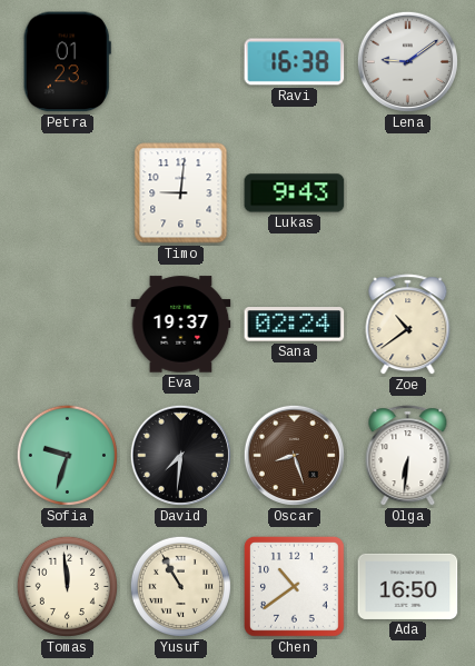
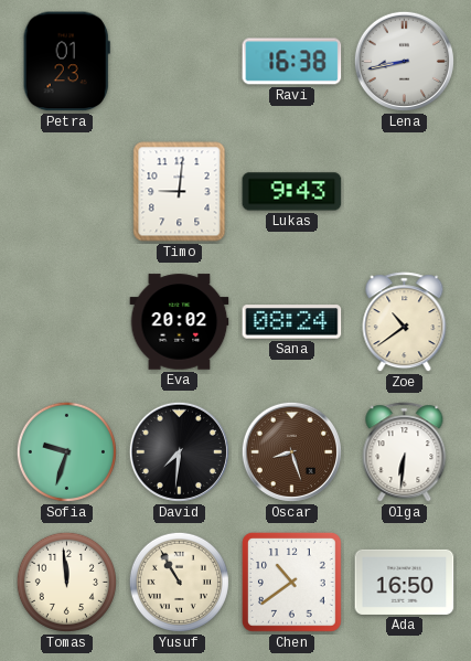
Lena: 9:09 -> 8:43 (404, 61)
Eva: 19:37 -> 20:02 (180, 322)
Sana: 02:24 -> 08:24 (292, 322)
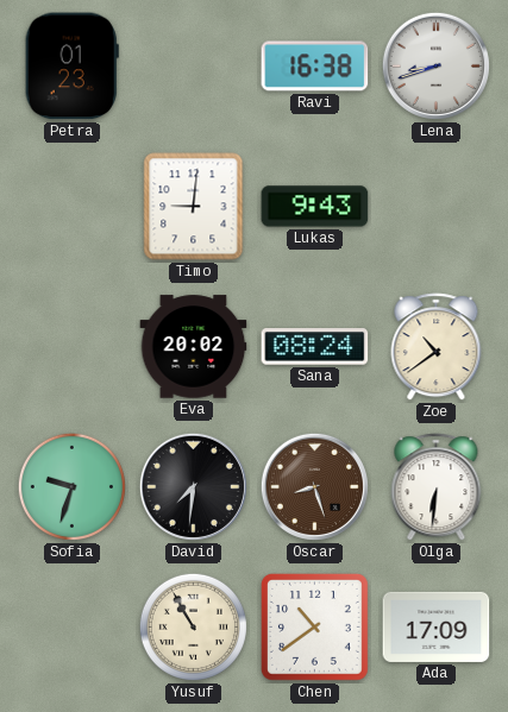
Lena: 8:43 -> 8:42 (435, 65)
Tomas: 11:59 -> none (66, 582)
Ada: 16:50 -> 17:09 (437, 626)
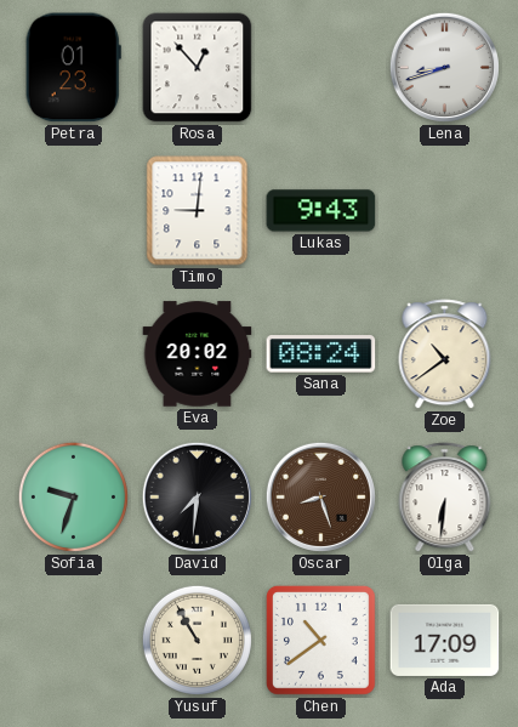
Rosa: none -> 12:53 (198, 68)
Ravi: 16:38 -> none (315, 67)
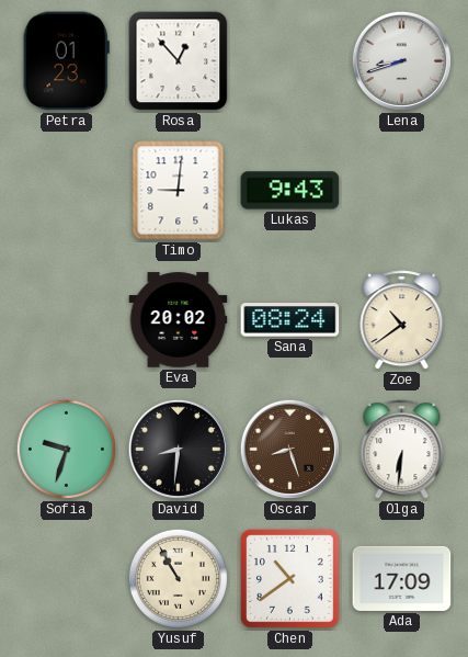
David: 7:31 -> 8:31 (178, 449)
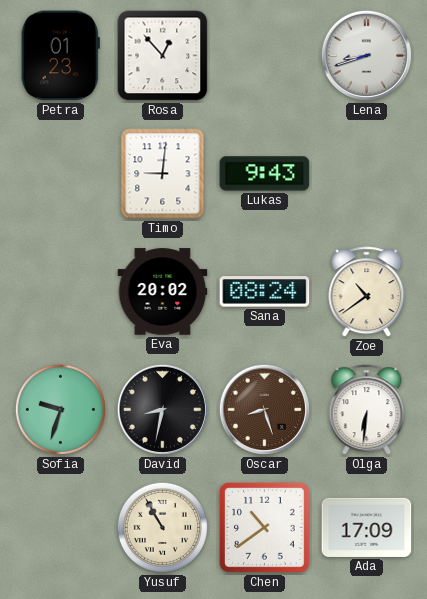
David: 8:31 -> 8:32 (162, 409)
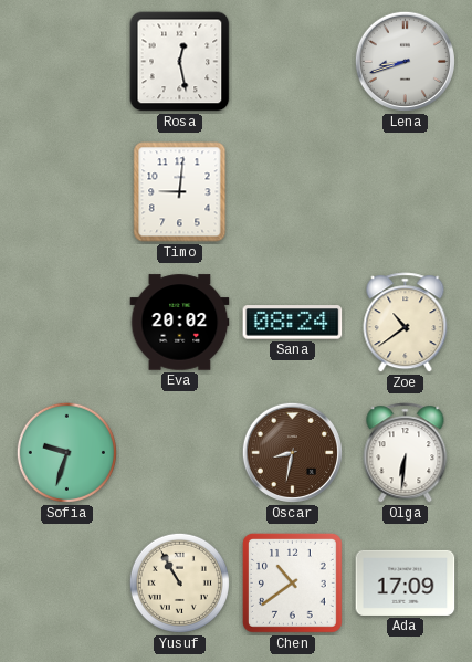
Petra: 01:23 -> none (60, 56)
Rosa: 12:53 -> 12:28 (180, 62)
Lukas: 9:43 -> none (265, 174)
David: 8:32 -> none (162, 409)
Oscar: 8:27 -> 8:32 (292, 452)
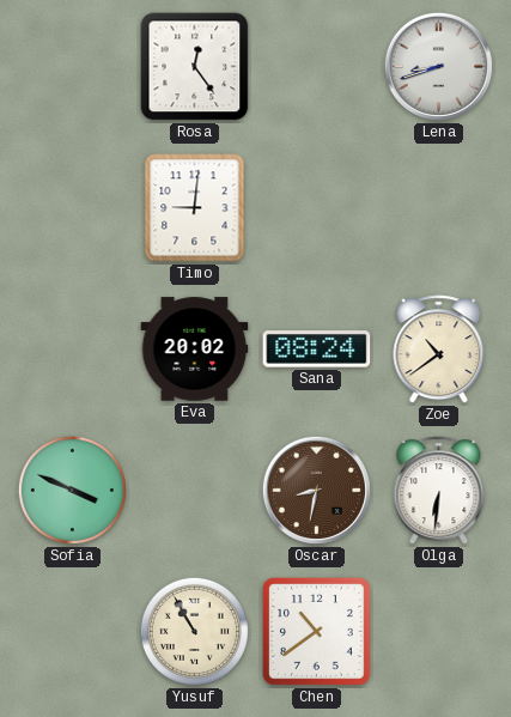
Rosa: 12:28 -> 12:24 (195, 67)
Sofia: 9:33 -> 3:49 (72, 490)
Ada: 17:09 -> none (406, 582)
